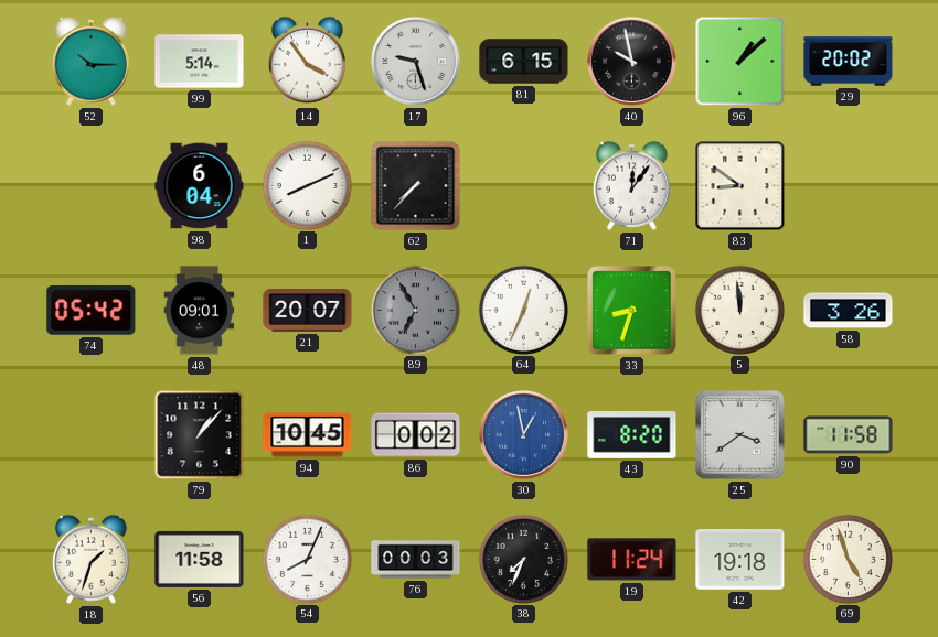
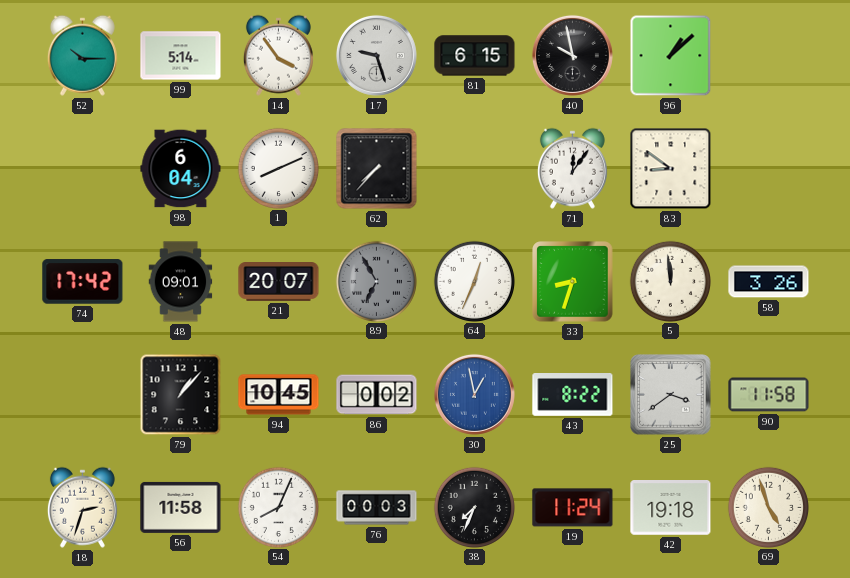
29: 20:02 -> none (849, 62)
74: 05:42 -> 17:42 (83, 282)
43: 8:20 -> 8:22 (573, 395)
18: 1:33 -> 2:33 (82, 507)
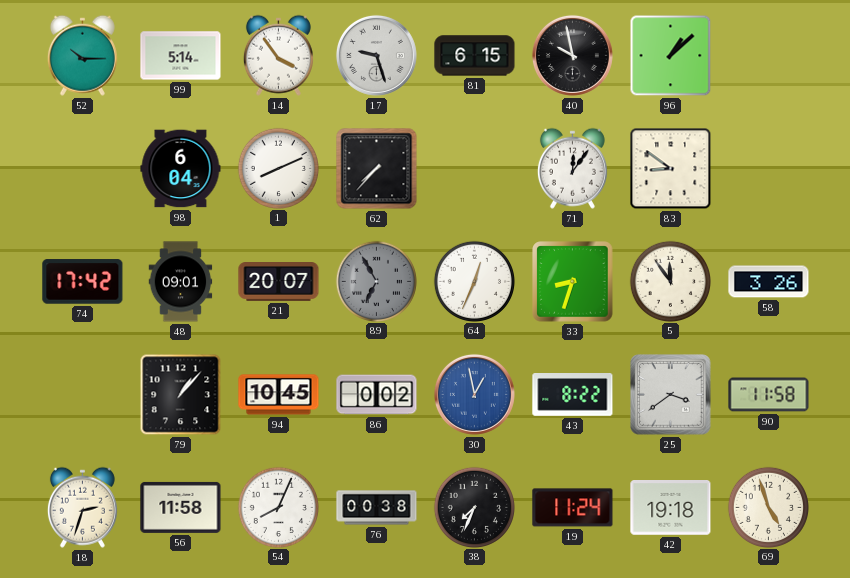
5: 11:59 -> 11:54 (670, 281)
76: 00:03 -> 00:38 (377, 508)
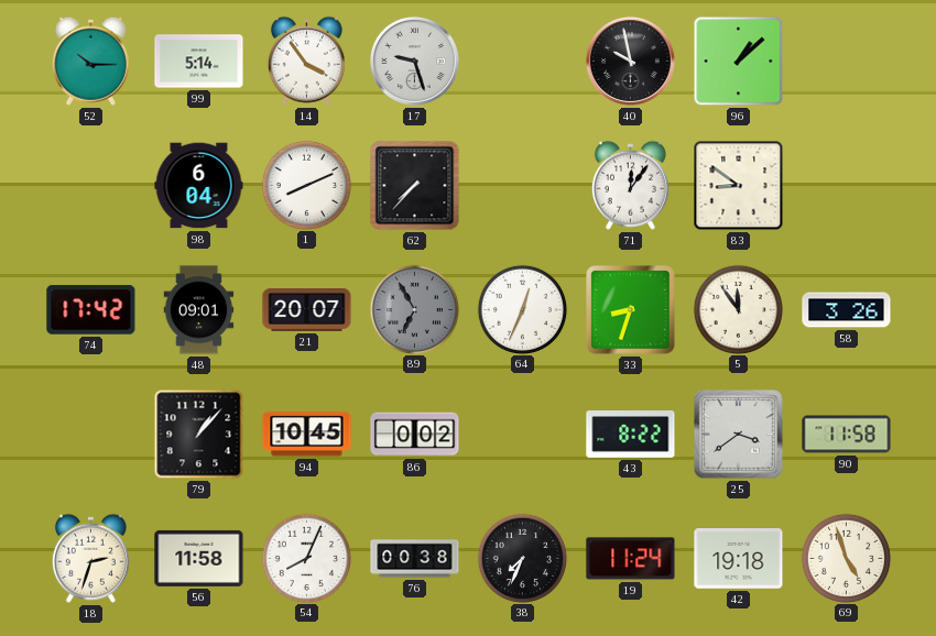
81: 6:15 -> none (475, 56)
30: 12:58 -> none (474, 394)
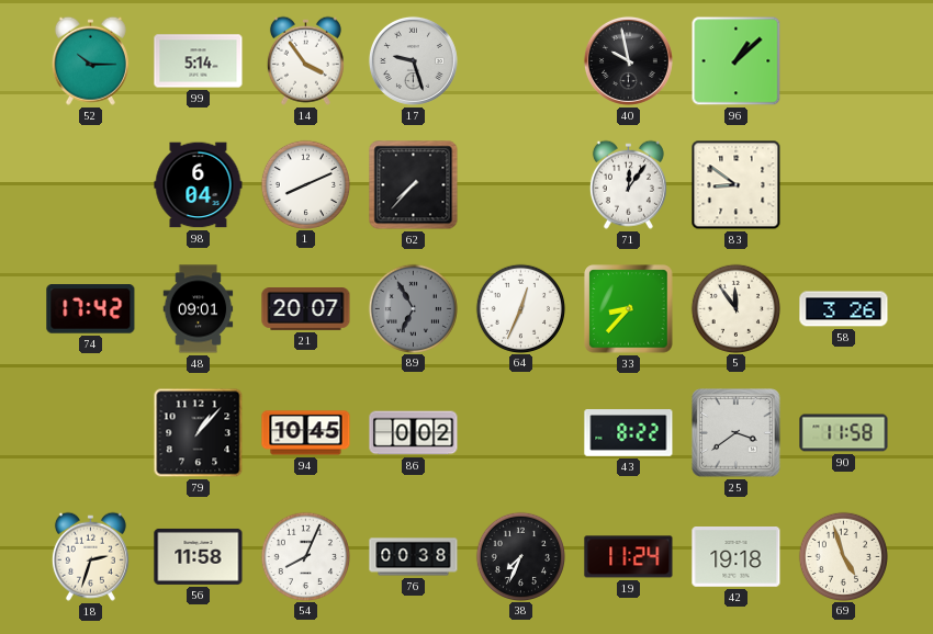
33: 8:33 -> 8:37 (629, 309)
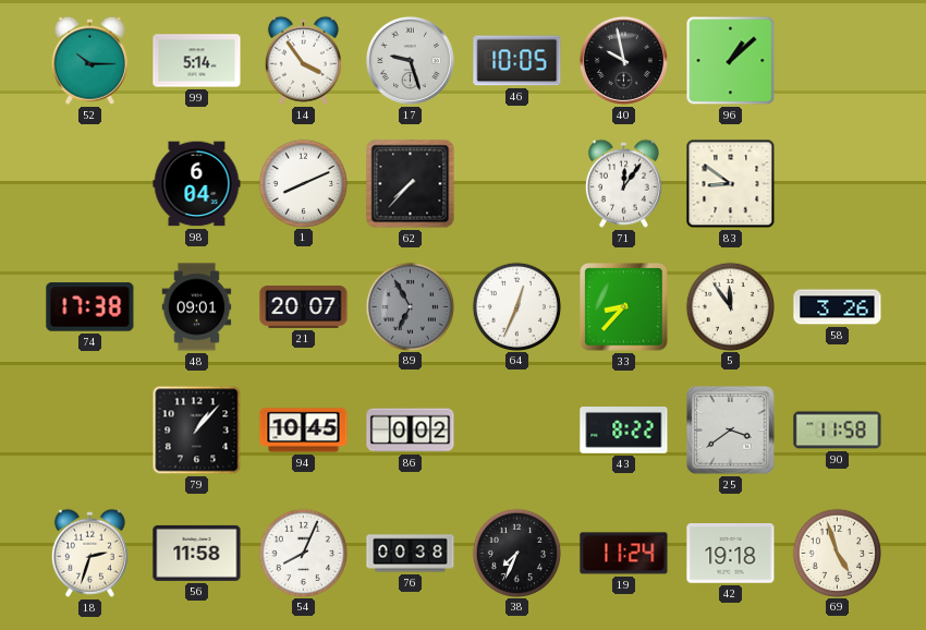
46: none -> 10:05 (517, 61)
74: 17:42 -> 17:38 (90, 307)
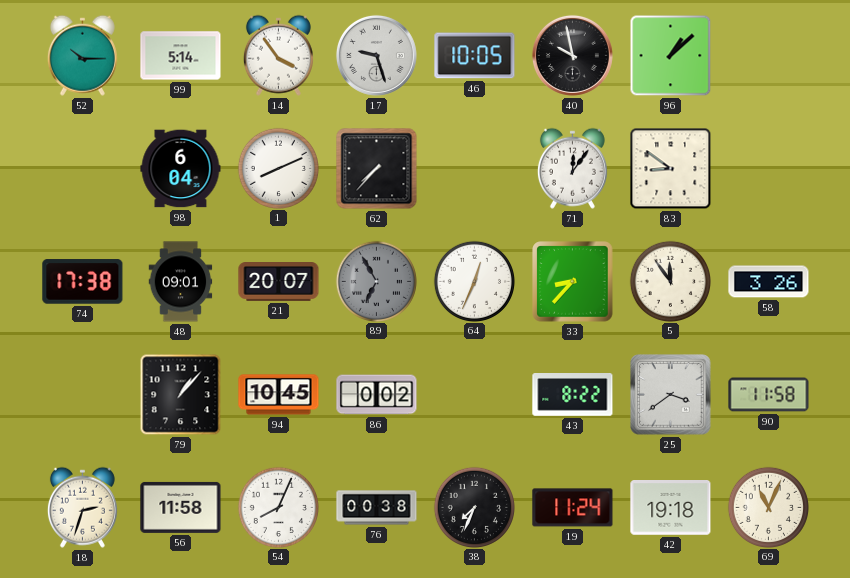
69: 4:57 -> 11:04 (768, 507)
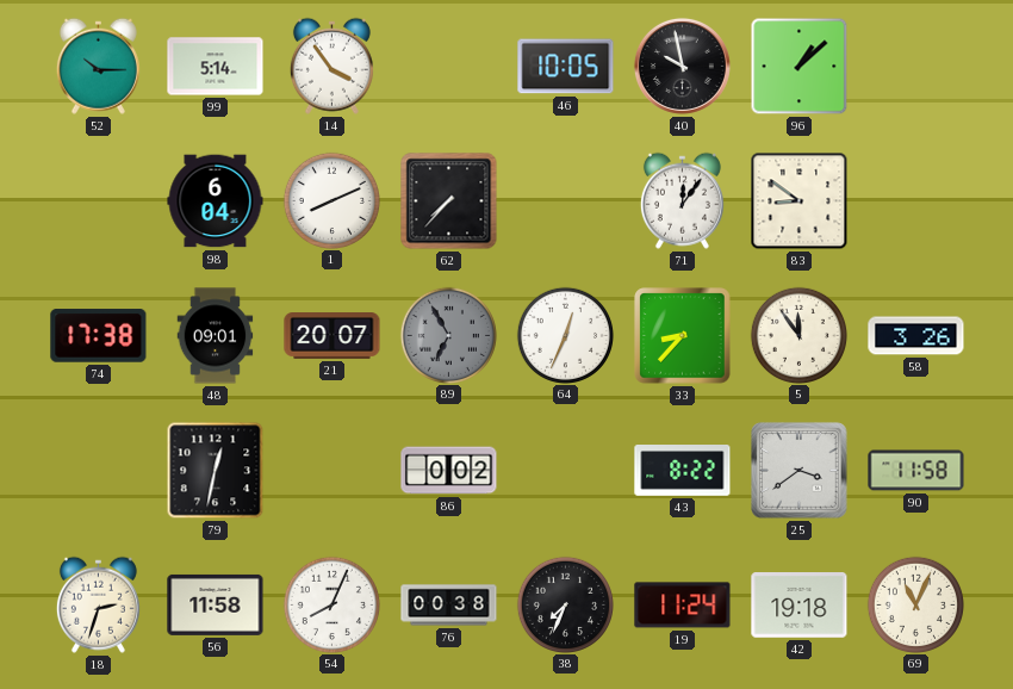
17: 9:27 -> none (376, 55)
79: 1:07 -> 12:32 (216, 471)
94: 10:45 -> none (279, 395)
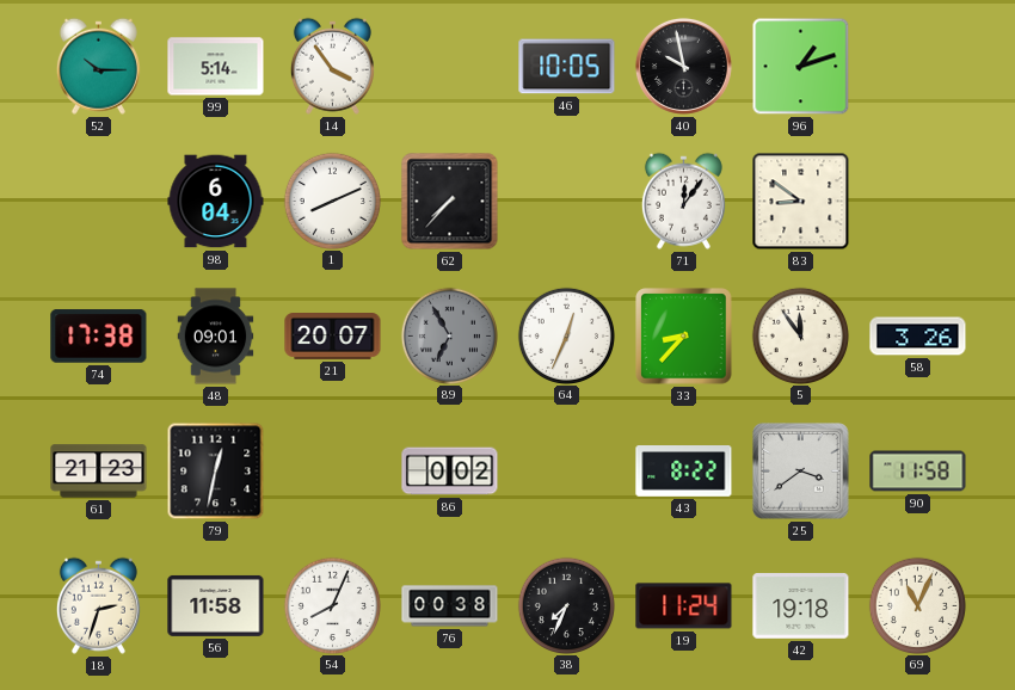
96: 1:08 -> 1:12 (801, 67)
61: none -> 21:23 (99, 472)
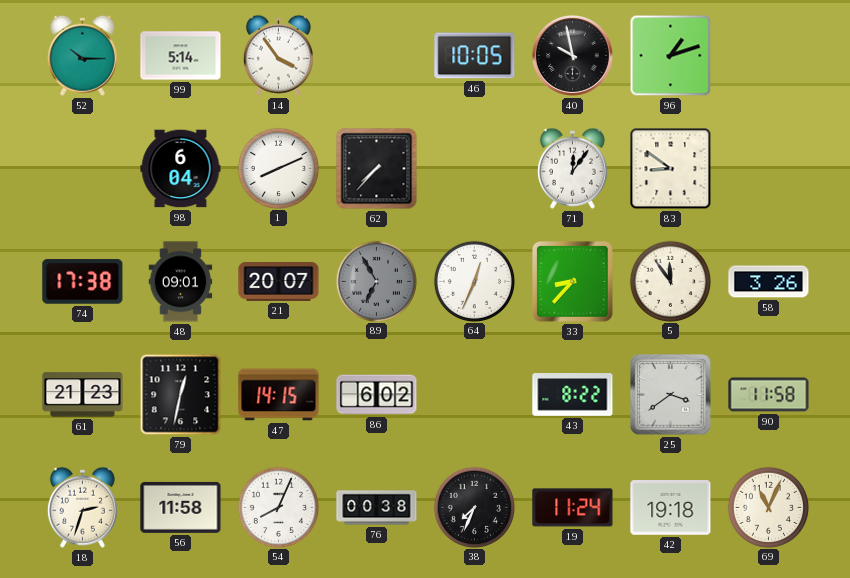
47: none -> 14:15 (279, 395)
86: 0:02 -> 6:02 (377, 395)
